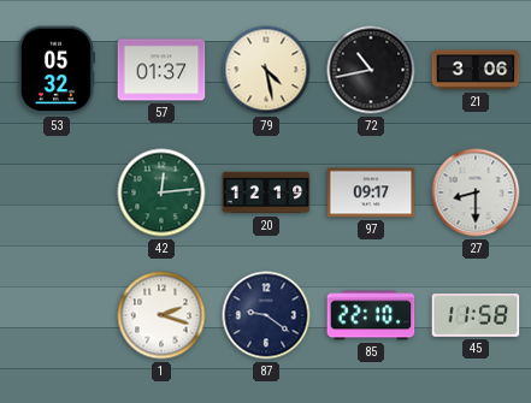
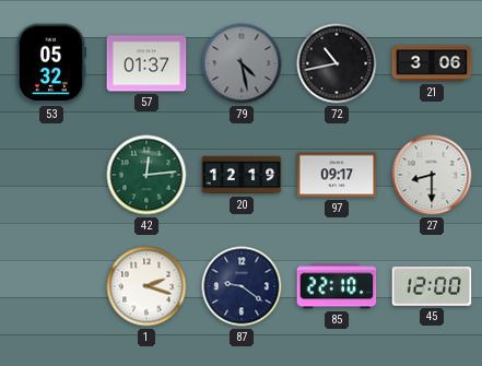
79 dial: cream -> grey (242, 63)
45: 11:58 -> 12:00 (432, 287)
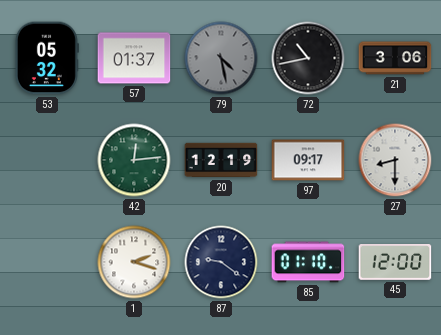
85: 22:10 -> 01:10 (308, 262)
